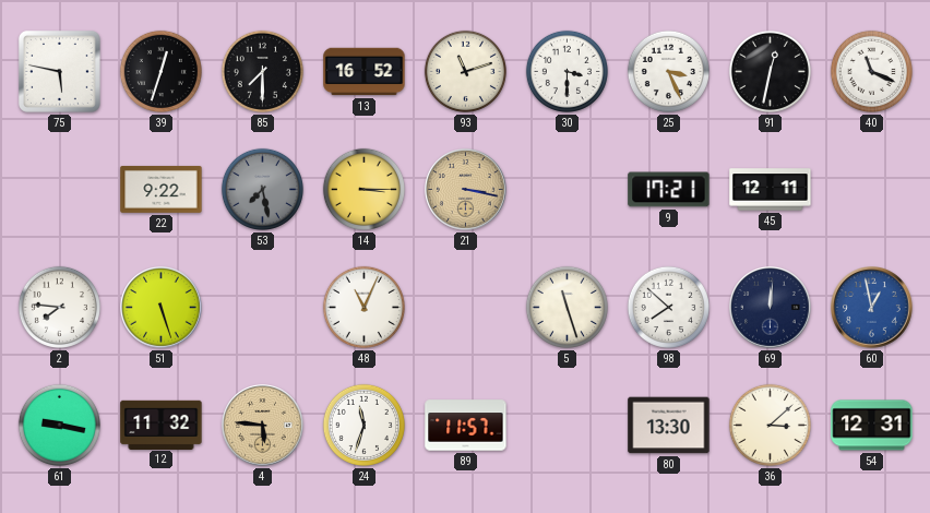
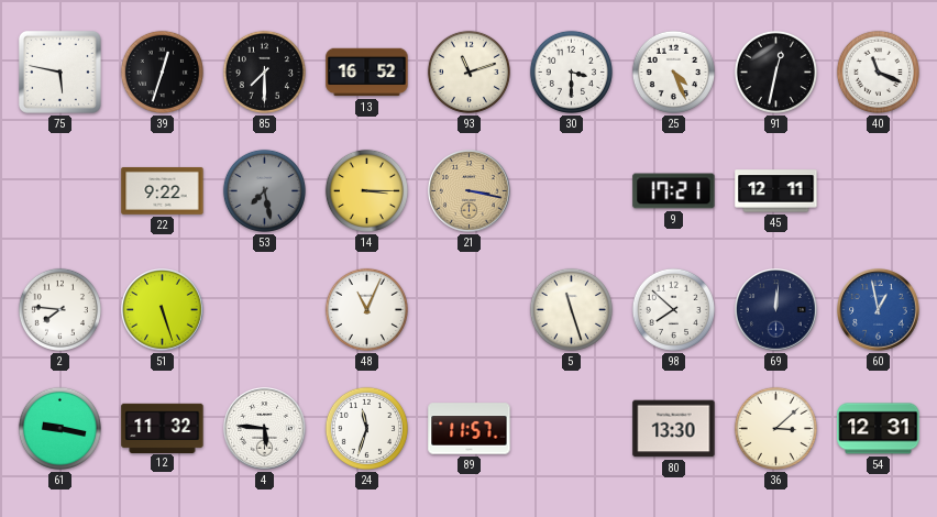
25: 3:26 -> 4:26 (673, 71)
4 dial: champagne -> white (265, 429)
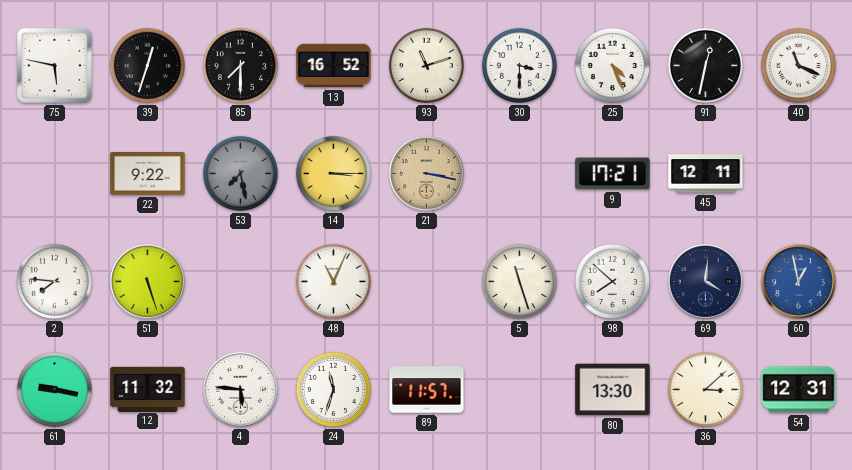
69: 12:01 -> 4:01 (706, 282)
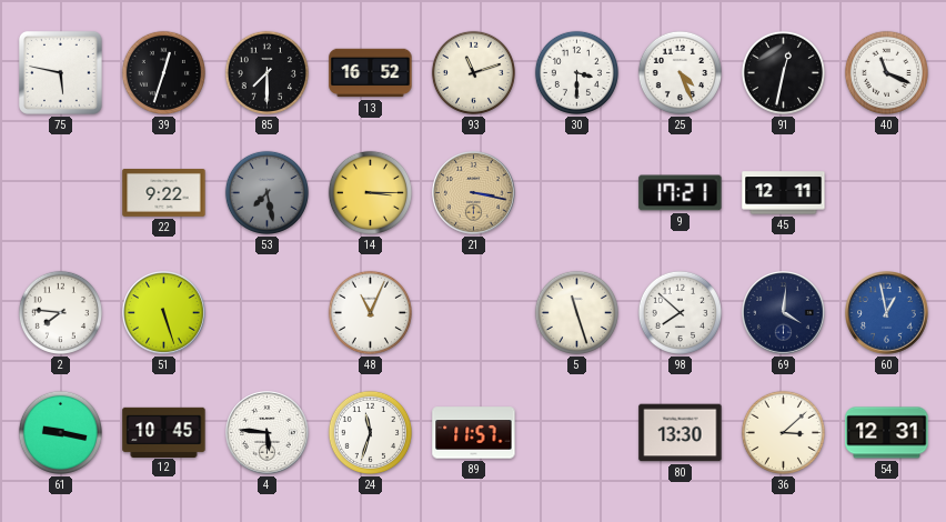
12: 11:32 -> 10:45 (164, 432)
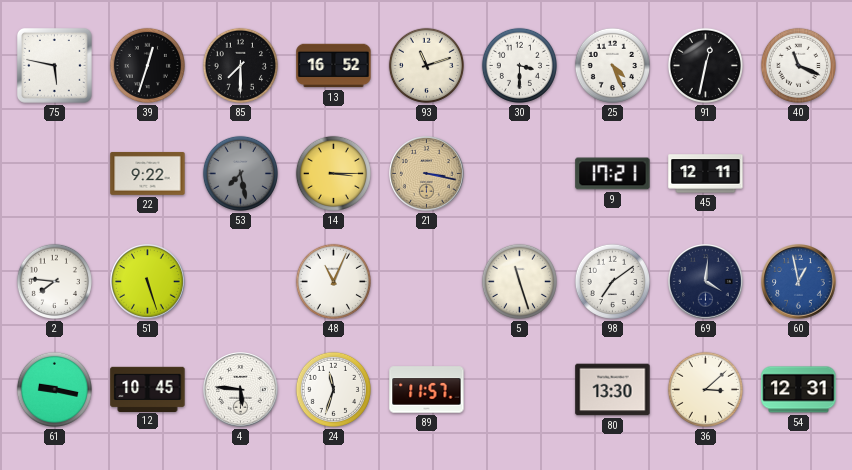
98: 7:52 -> 7:09 (612, 281)
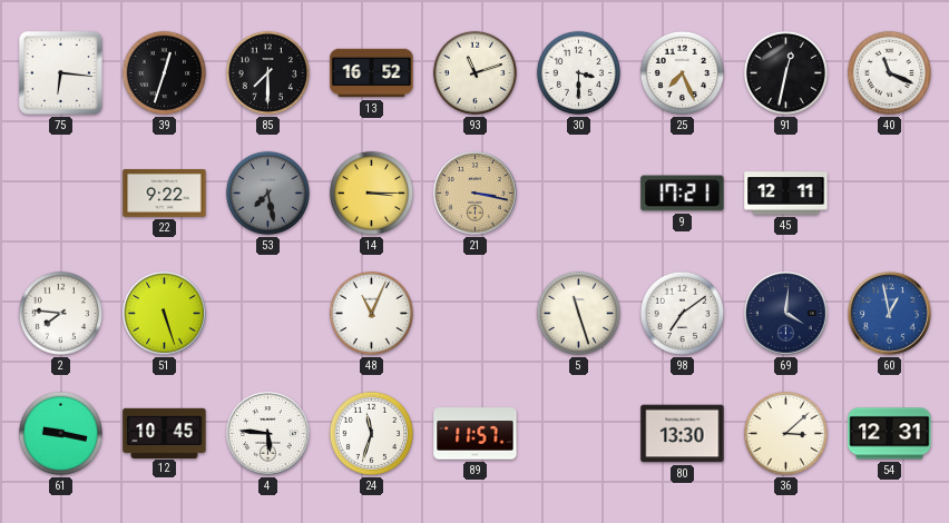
75: 5:47 -> 6:16 (61, 73)
25: 4:26 -> 7:26 (682, 72)
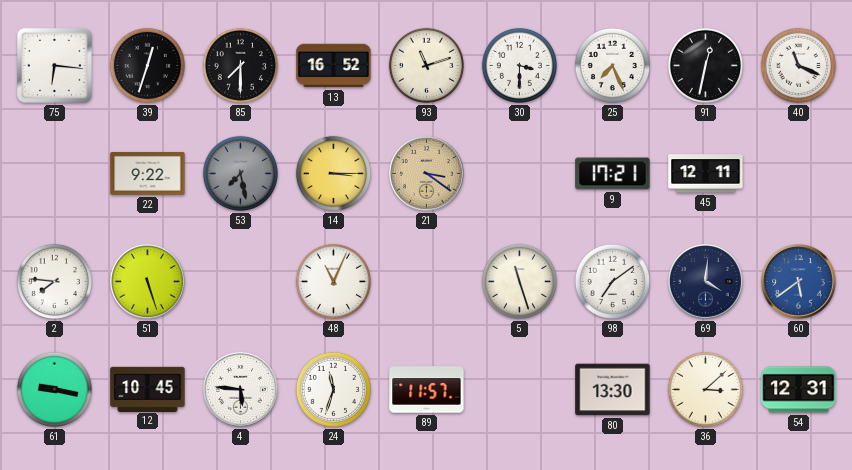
21: 3:17 -> 3:21 (427, 174)
60: 12:58 -> 5:39 (799, 282)
